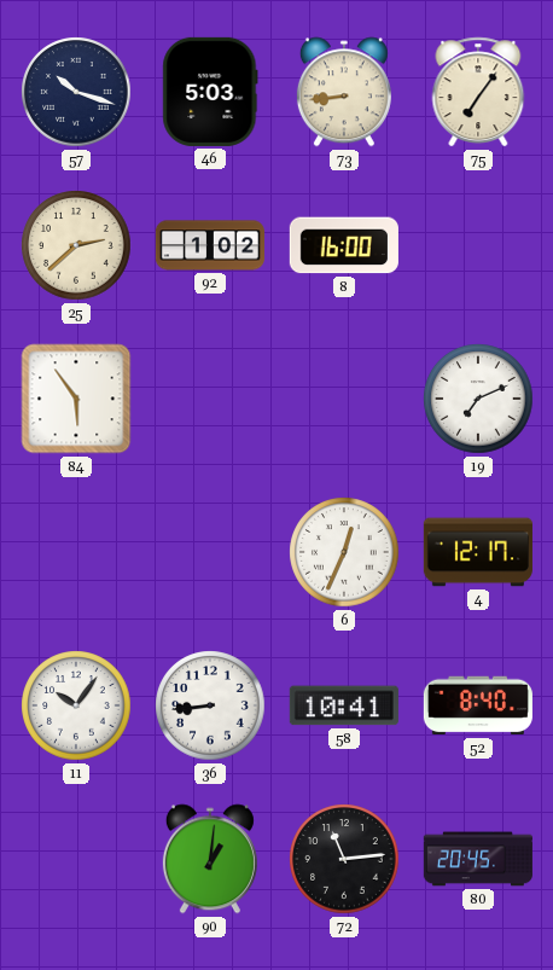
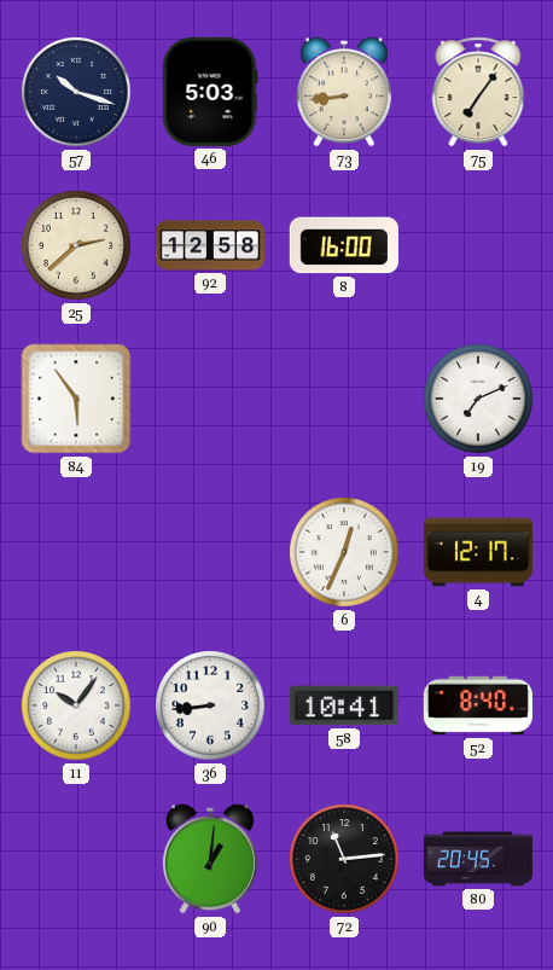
92: 1:02 -> 12:58 (210, 245)
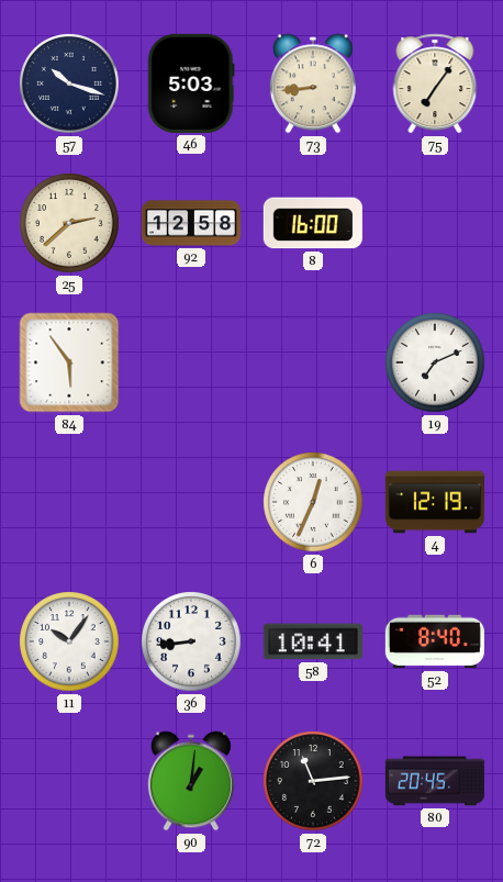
4: 12:17 -> 12:19 (435, 502)
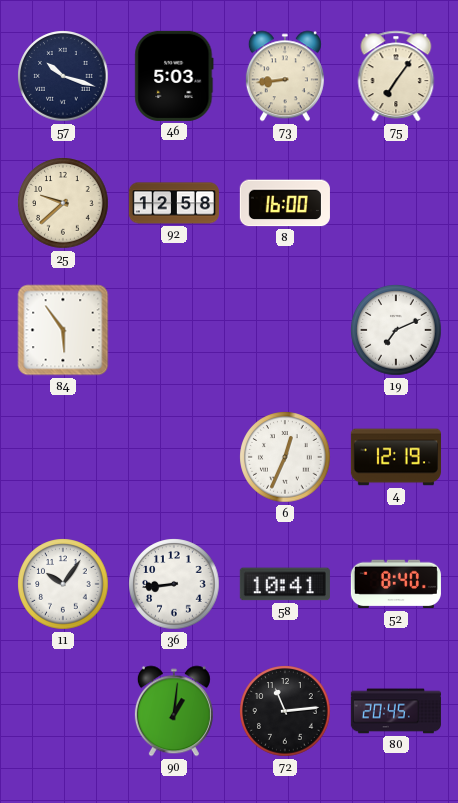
25: 2:38 -> 9:38 (63, 203)
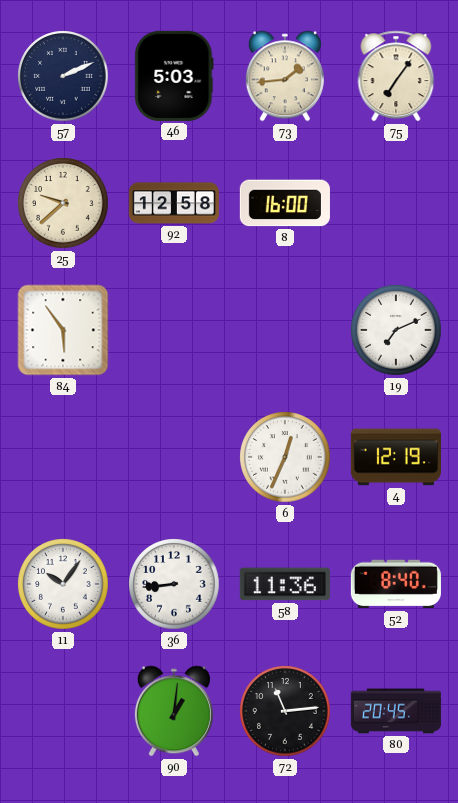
57: 10:18 -> 2:11 (63, 76)
73: 8:44 -> 1:44 (285, 76)
58: 10:41 -> 11:36 (285, 584)
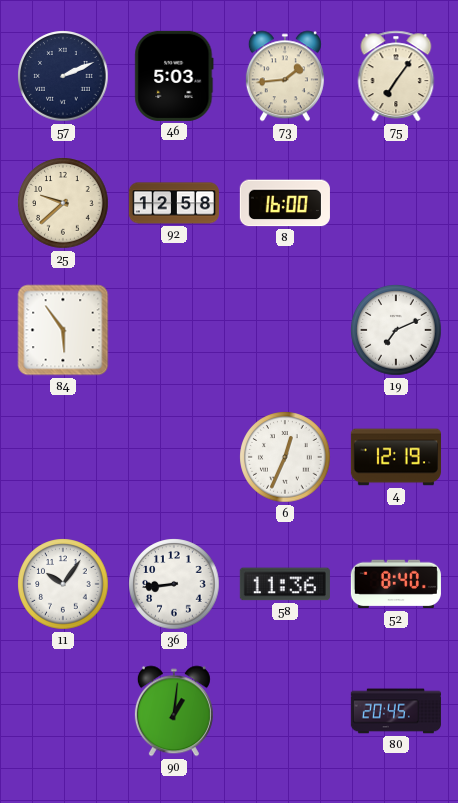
72: 11:14 -> none (285, 711)
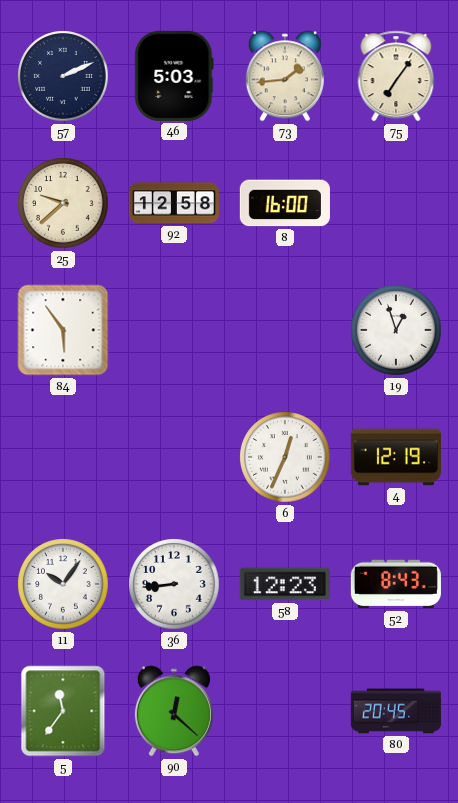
19: 7:11 -> 12:57 (396, 330)
58: 11:36 -> 12:23 (285, 584)
52: 8:40 -> 8:43 (396, 584)
5: none -> 11:36 (63, 711)
90: 1:01 -> 12:22 (174, 711)
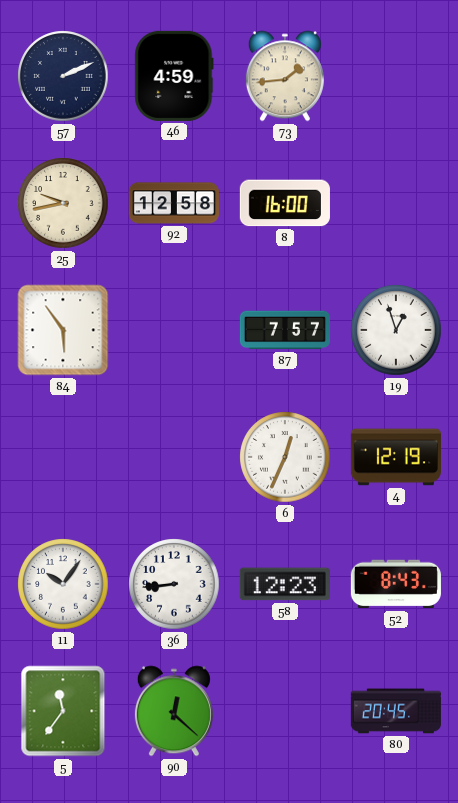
46: 5:03 -> 4:59 (174, 76)
75: 7:06 -> none (396, 76)
25: 9:38 -> 9:43 (63, 203)
87: none -> 7:57 (285, 330)
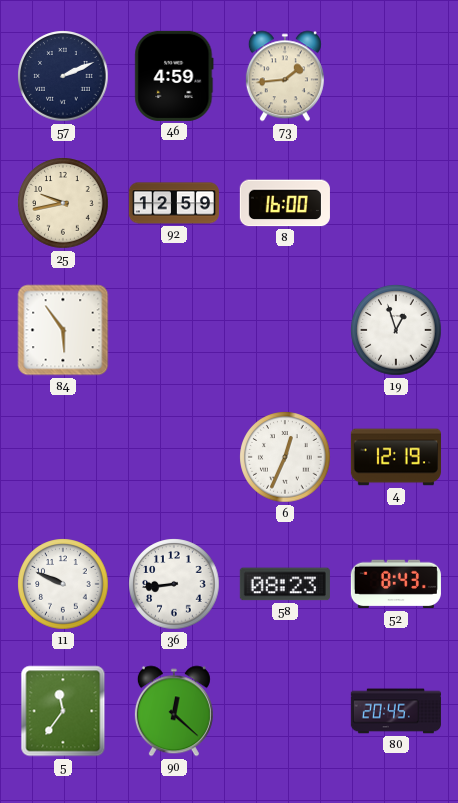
92: 12:58 -> 12:59 (174, 203)
87: 7:57 -> none (285, 330)
11: 10:06 -> 9:49 (63, 584)
58: 12:23 -> 08:23 (285, 584)
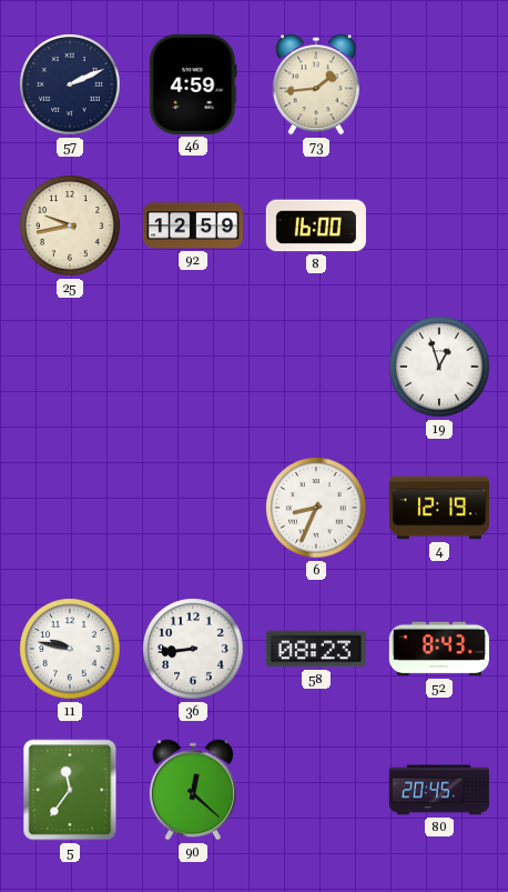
84: 5:54 -> none (63, 330)
6: 12:34 -> 8:34 (316, 508)
11: 9:49 -> 9:47 (70, 649)
